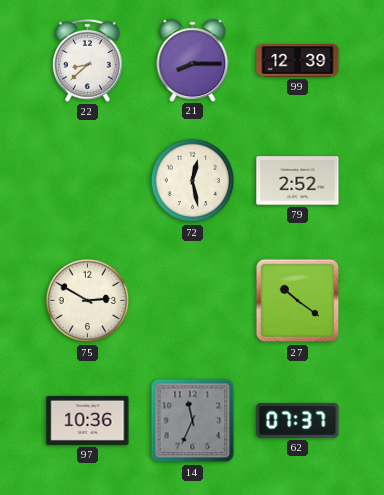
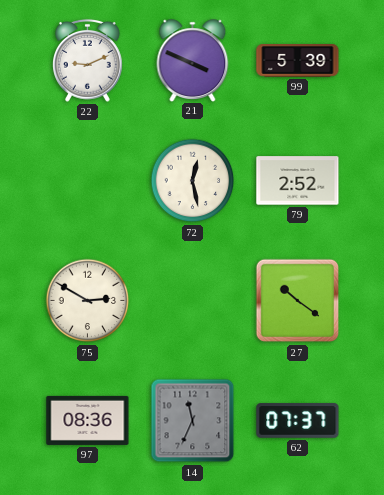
22: 8:38 -> 9:11 (88, 60)
21: 8:15 -> 3:49 (193, 60)
99: 12:39 -> 5:39 (298, 61)
97: 10:36 -> 08:36 (88, 420)
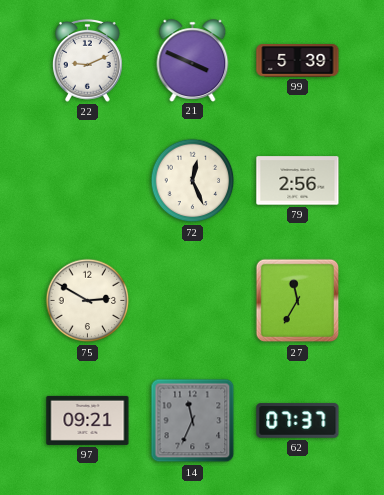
72: 12:28 -> 12:26 (193, 181)
79: 2:52 -> 2:56 (298, 181)
27: 10:21 -> 11:35 (298, 301)
97: 08:36 -> 09:21 (88, 420)
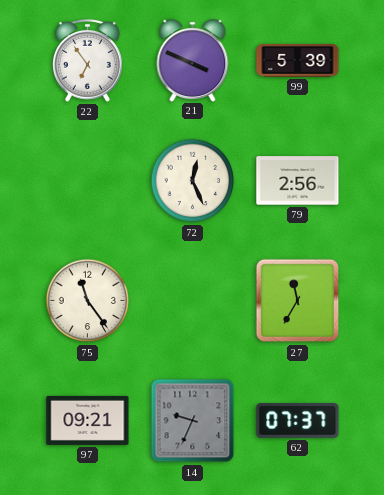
22: 9:11 -> 6:54 (88, 60)
75: 2:50 -> 11:24 (88, 301)
14: 11:34 -> 9:34 (193, 421)
